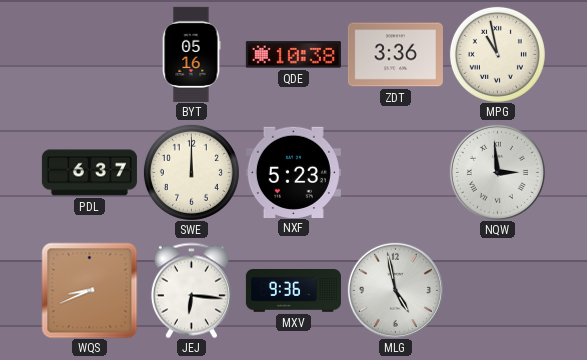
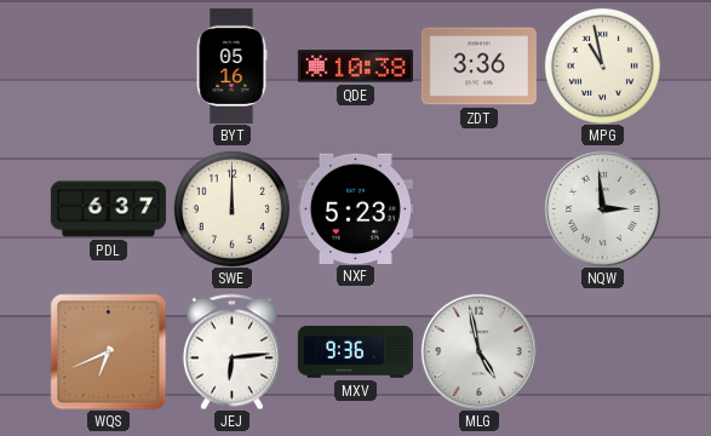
WQS: 8:41 -> 6:41 (108, 351)
JEJ: 6:16 -> 6:14 (231, 351)
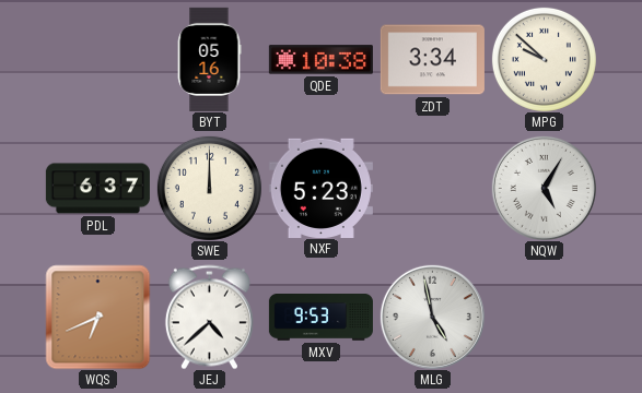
ZDT: 3:36 -> 3:34 (432, 60)
MPG: 10:58 -> 9:52 (544, 59)
NQW: 2:59 -> 5:05 (544, 188)
JEJ: 6:14 -> 4:38 (209, 317)
MXV: 9:36 -> 9:53 (320, 318)
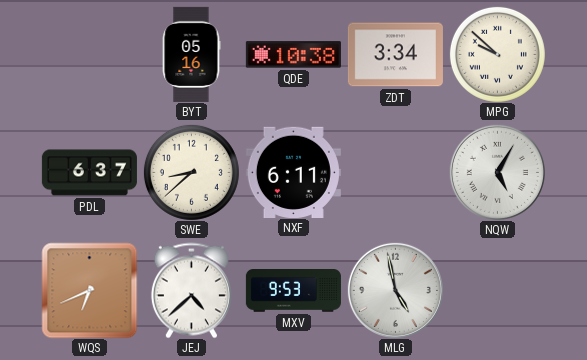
SWE: 12:00 -> 8:38 (191, 172)
NXF: 5:23 -> 6:11 (293, 172)
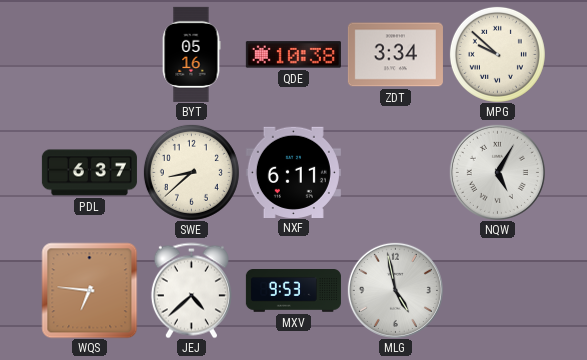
WQS: 6:41 -> 6:46 (89, 290)
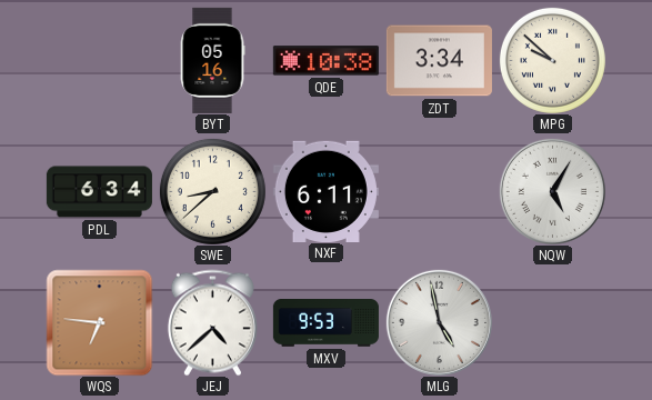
PDL: 6:37 -> 6:34 (99, 192)
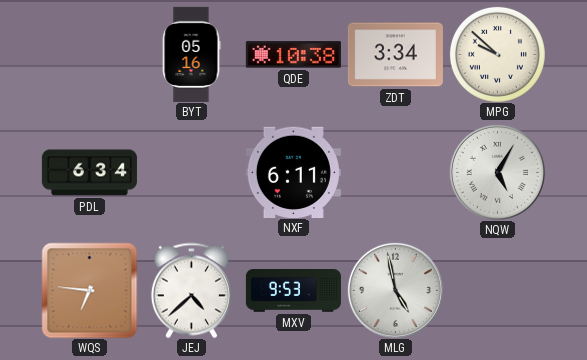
SWE: 8:38 -> none (212, 191)
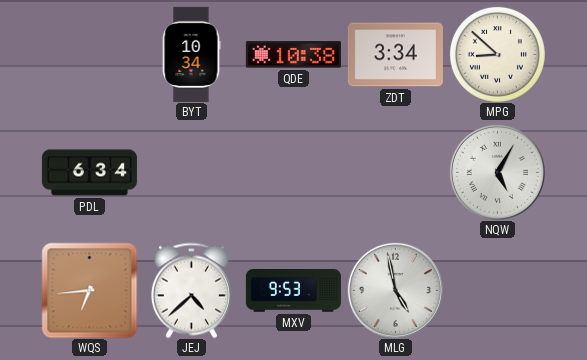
BYT: 05:16 -> 10:34 (191, 54)
MPG: 9:52 -> 8:52 (497, 54)
NXF: 6:11 -> none (293, 172)
WQS: 6:46 -> 6:44 (89, 290)
